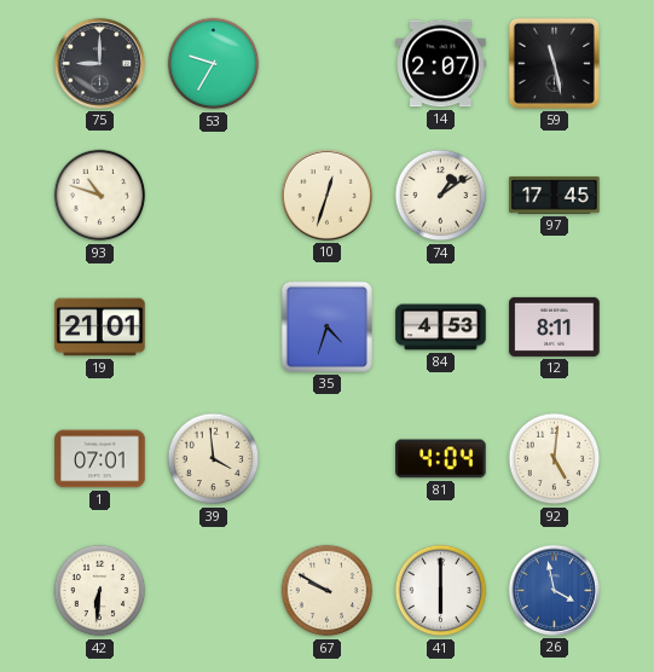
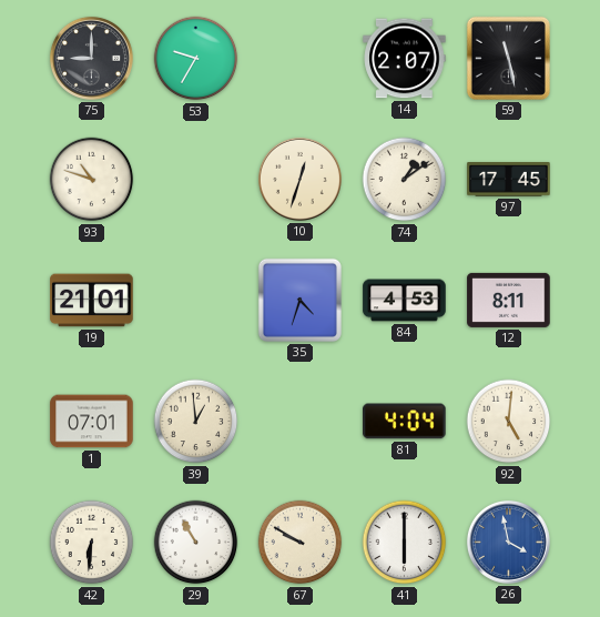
39: 3:59 -> 12:59 (196, 422)
29: none -> 10:55 (196, 543)
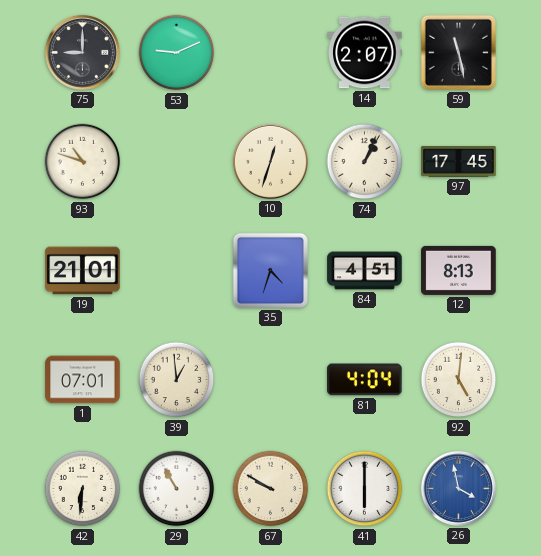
53: 9:35 -> 9:11 (177, 53)
74: 1:09 -> 1:04 (365, 162)
84: 4:53 -> 4:51 (365, 271)
12: 8:11 -> 8:13 (459, 270)
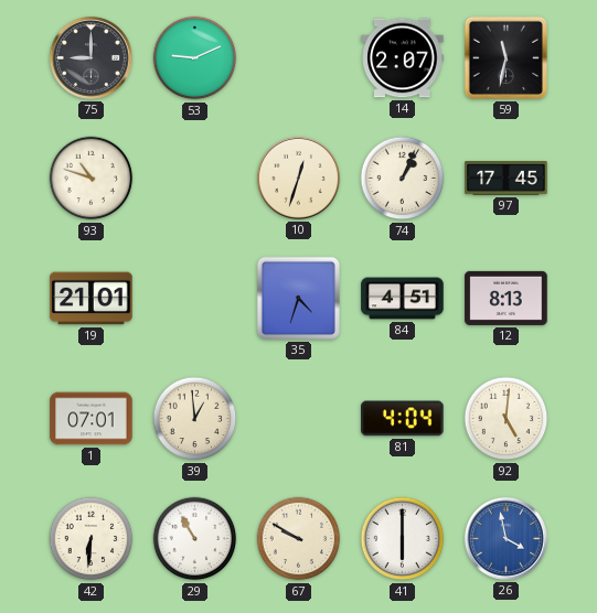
59: 11:28 -> 11:32 (505, 57)
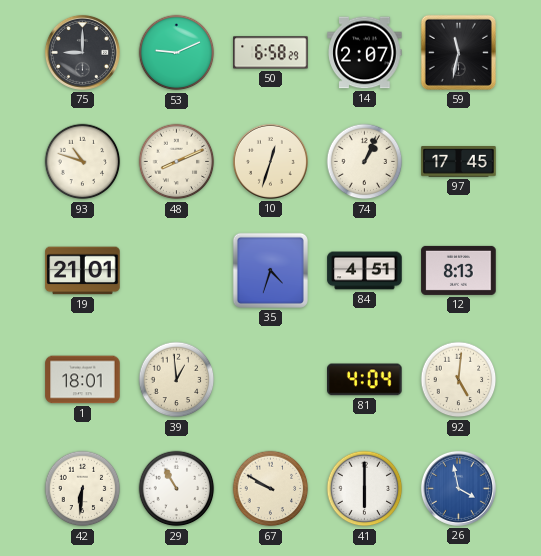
50: none -> 6:58 (271, 53)
48: none -> 8:11 (177, 162)
1: 07:01 -> 18:01 (83, 380)
